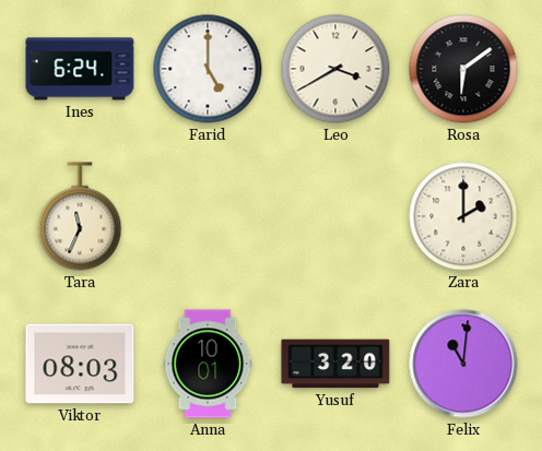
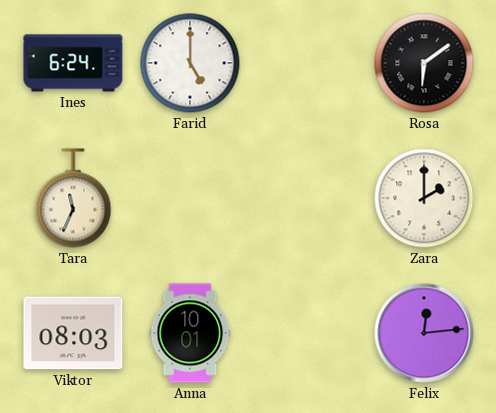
Leo: 3:40 -> none (335, 69)
Yusuf: 3:20 -> none (335, 364)
Felix: 11:01 -> 12:14 (424, 333)
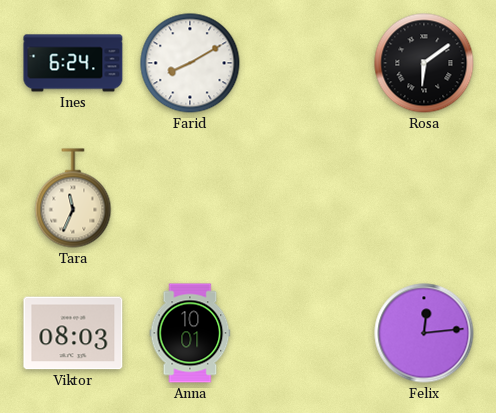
Farid: 5:00 -> 8:10 (190, 63)
Zara: 2:00 -> none (424, 198)
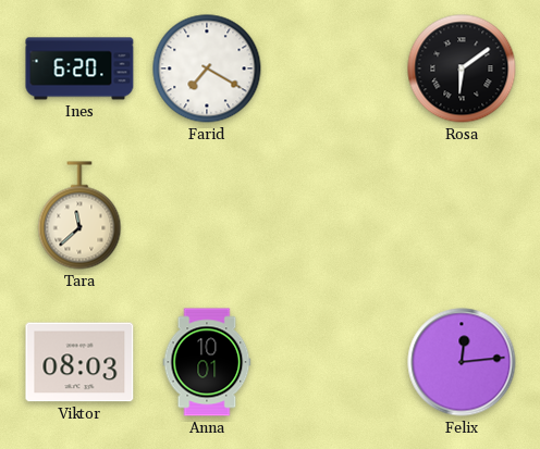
Ines: 6:24 -> 6:20 (79, 68)
Farid: 8:10 -> 7:20 (207, 68)
Tara: 11:34 -> 11:38 (79, 215)
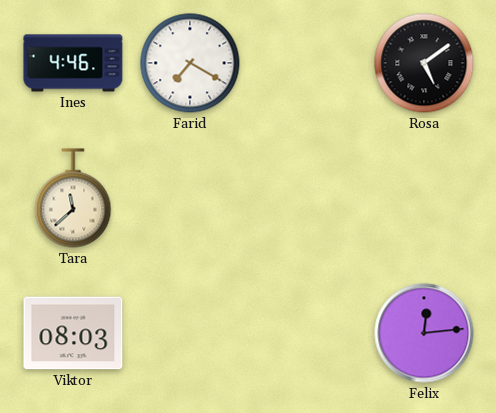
Ines: 6:20 -> 4:46 (73, 63)
Rosa: 6:09 -> 5:09 (424, 63)
Anna: 10:01 -> none (207, 362)
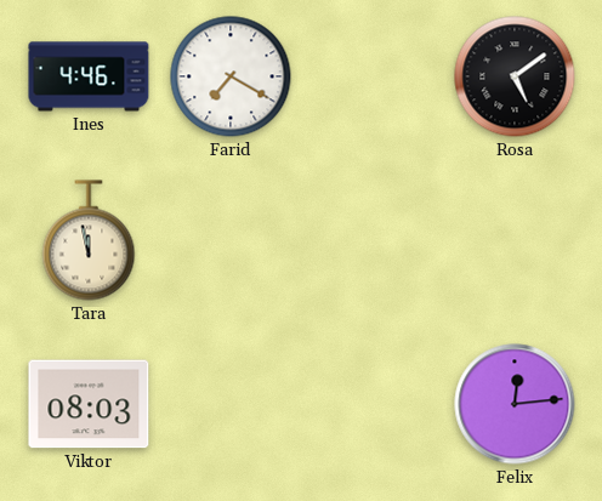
Tara: 11:38 -> 11:58 (89, 240)
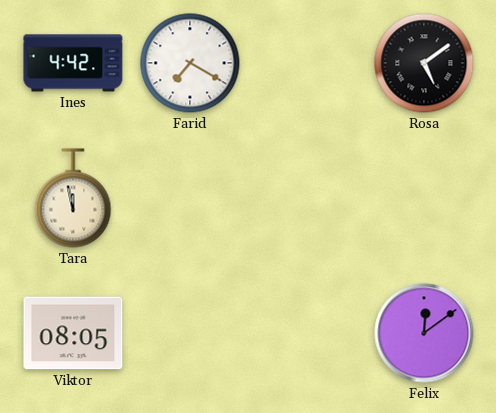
Ines: 4:46 -> 4:42 (73, 63)
Viktor: 08:03 -> 08:05 (73, 333)
Felix: 12:14 -> 12:09 (424, 333)
